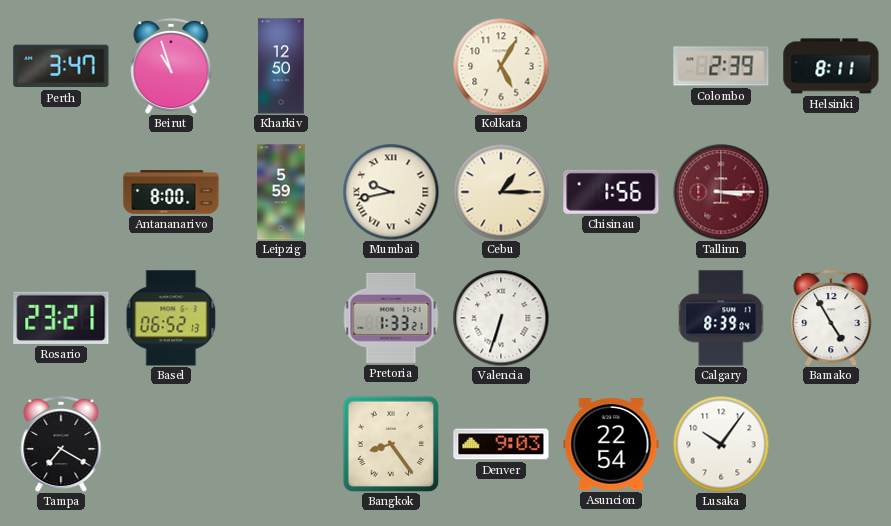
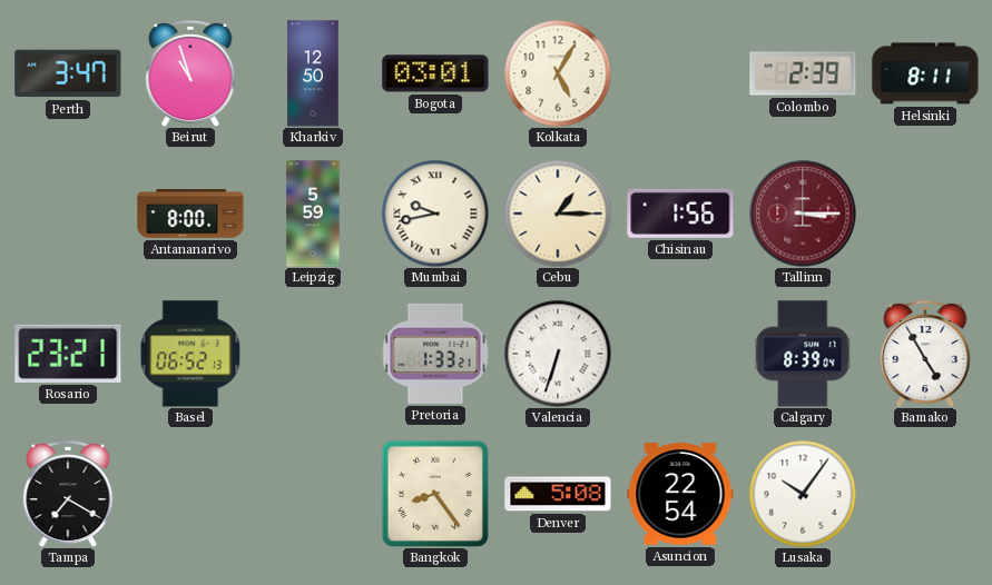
Bogota: none -> 03:01 (435, 73)
Denver: 9:03 -> 5:08 (558, 494)
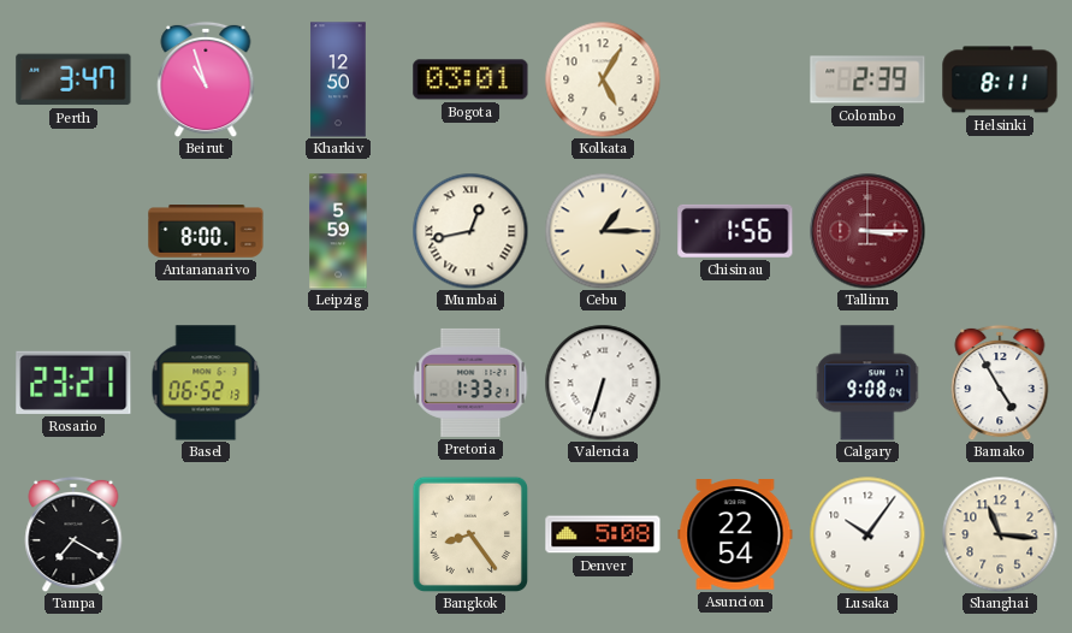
Mumbai: 9:43 -> 12:43 (470, 231)
Calgary: 8:39 -> 9:08 (867, 383)
Shanghai: none -> 11:16 (1000, 534)
